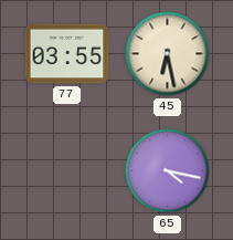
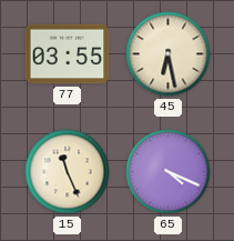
15: none -> 11:26 (68, 172)
65: 4:17 -> 4:19 (169, 172)
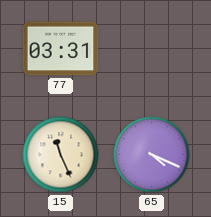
77: 03:55 -> 03:31 (61, 49)
45: 6:28 -> none (169, 54)
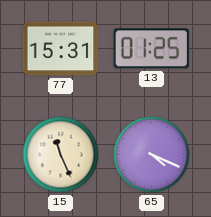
77: 03:31 -> 15:31 (61, 49)
13: none -> 01:25 (152, 49)
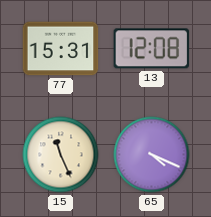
13: 01:25 -> 12:08 (152, 49)
